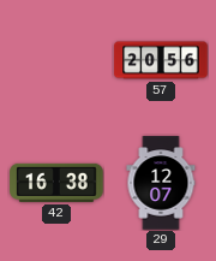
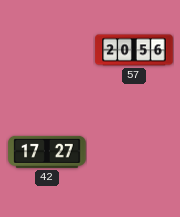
42: 16:38 -> 17:27 (47, 152)
29: 12:07 -> none (161, 183)
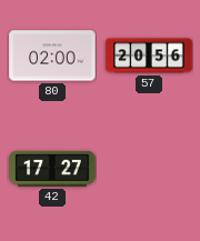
80: none -> 02:00 (52, 56)
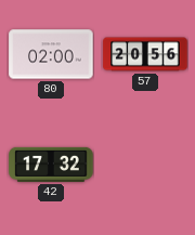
42: 17:27 -> 17:32 (51, 165)
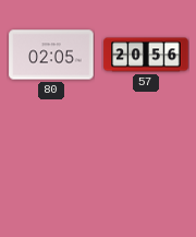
80: 02:00 -> 02:05 (51, 55)
42: 17:32 -> none (51, 165)
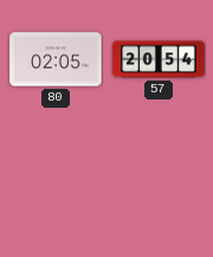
57: 20:56 -> 20:54 (159, 59)
